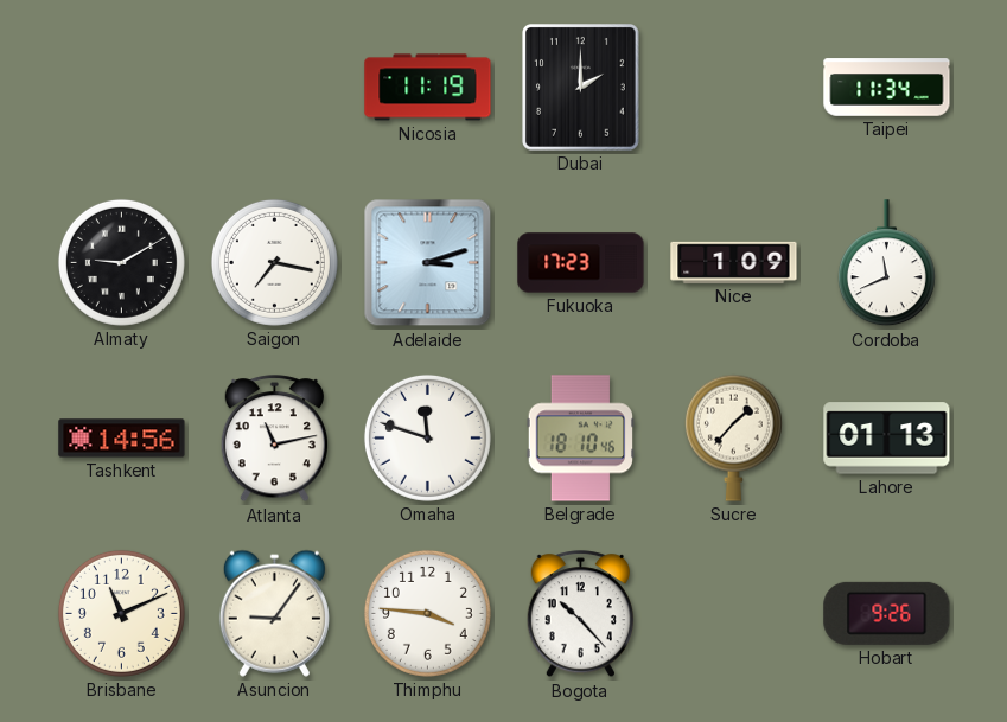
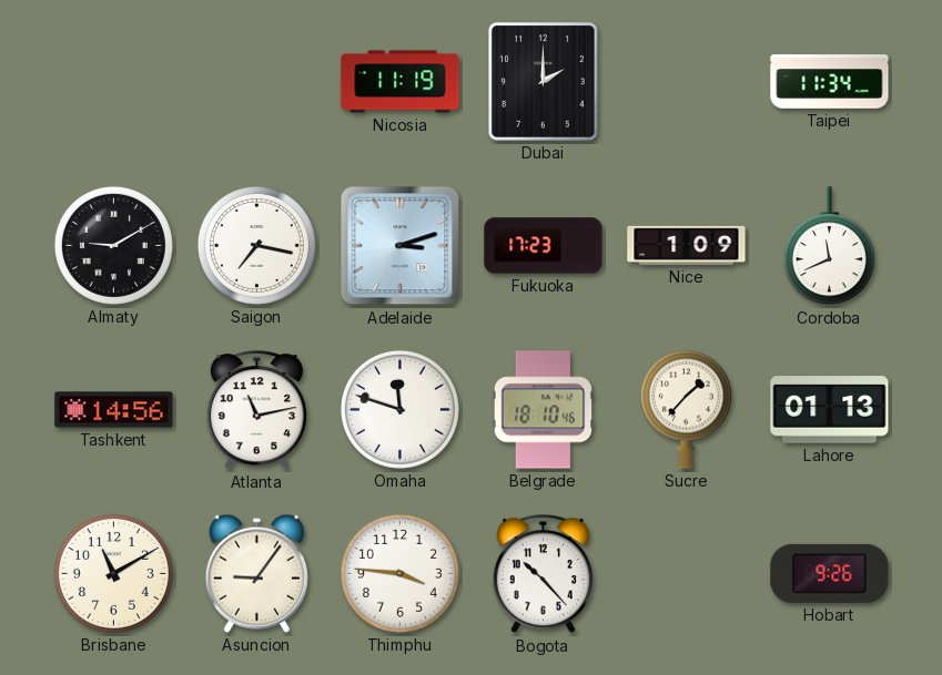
Brisbane: 11:11 -> 11:10 (113, 573)
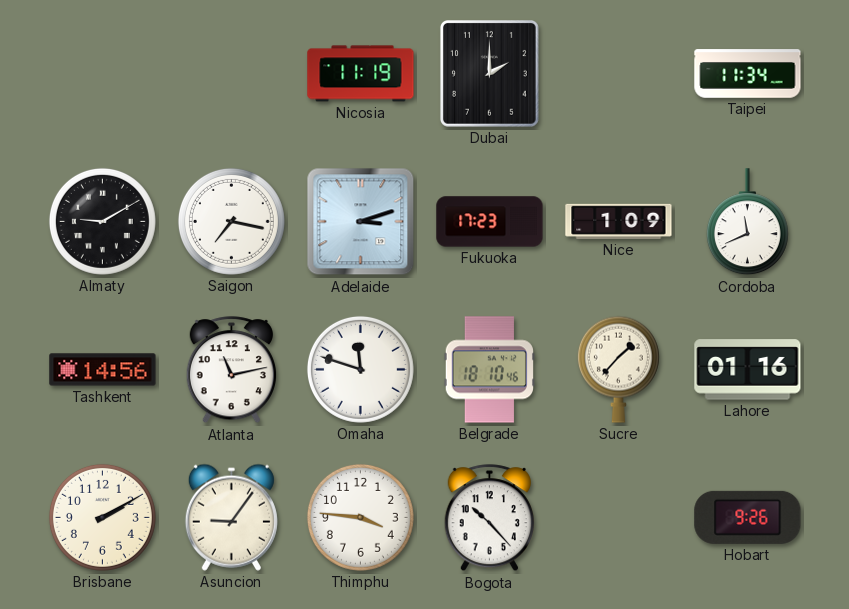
Lahore: 01:13 -> 01:16 (748, 370)
Brisbane: 11:10 -> 2:10 (102, 517)
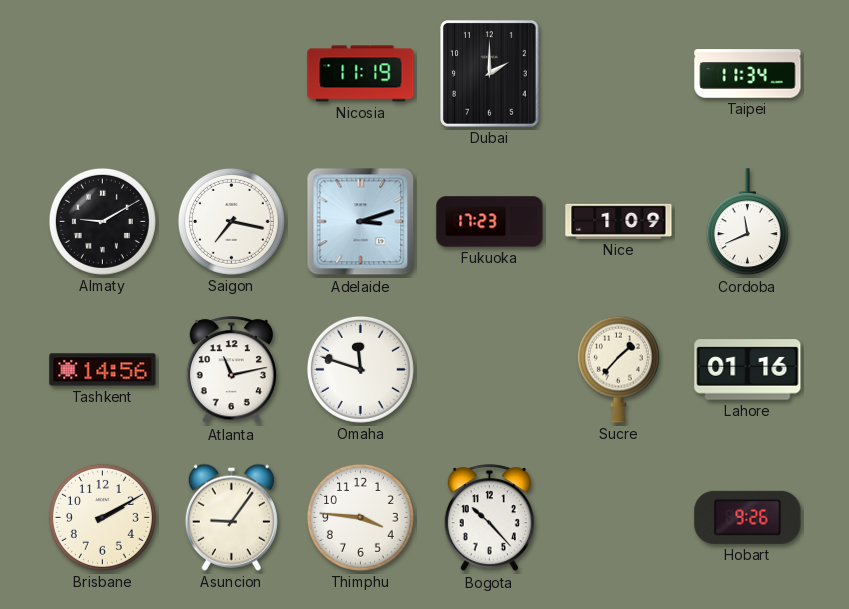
Belgrade: 18:10 -> none (489, 370)
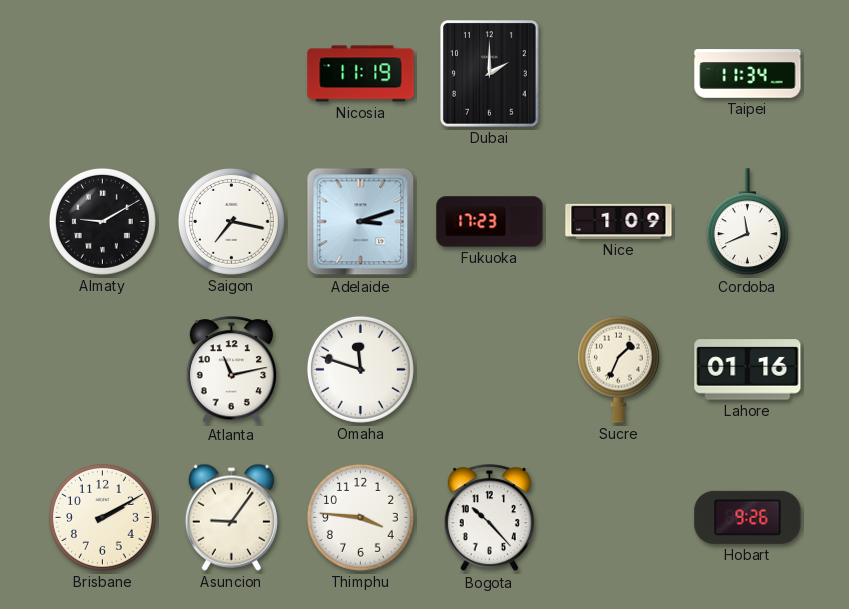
Tashkent: 14:56 -> none (103, 370)
Sucre: 1:37 -> 1:34 (618, 369)
